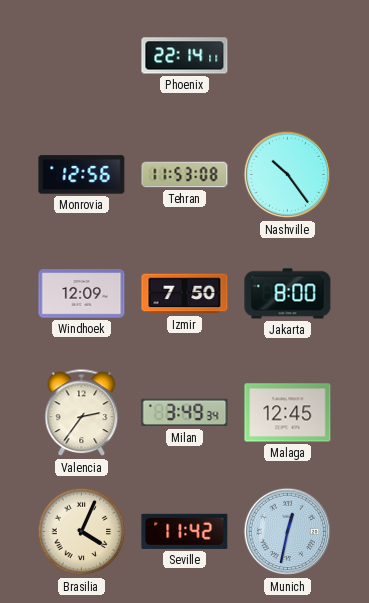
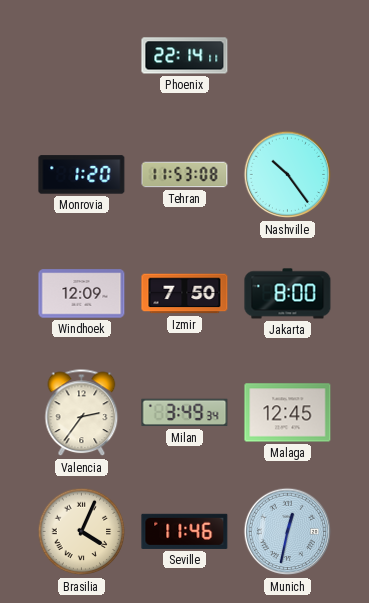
Monrovia: 12:56 -> 1:20 (82, 175)
Seville: 11:42 -> 11:46 (185, 531)
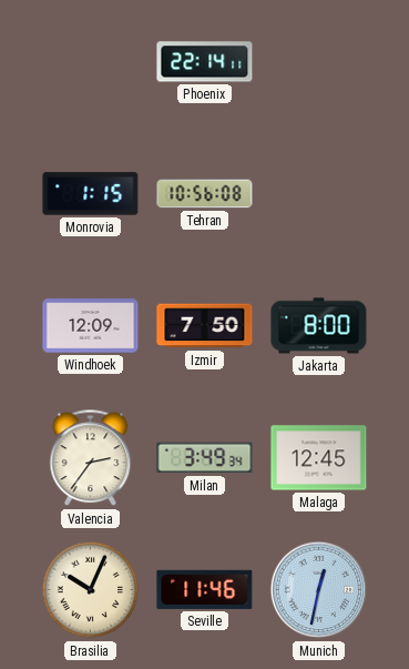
Monrovia: 1:20 -> 1:15 (91, 194)
Tehran: 11:53 -> 10:56 (205, 194)
Nashville: 10:24 -> none (288, 175)
Brasilia: 4:04 -> 10:04 (91, 590)
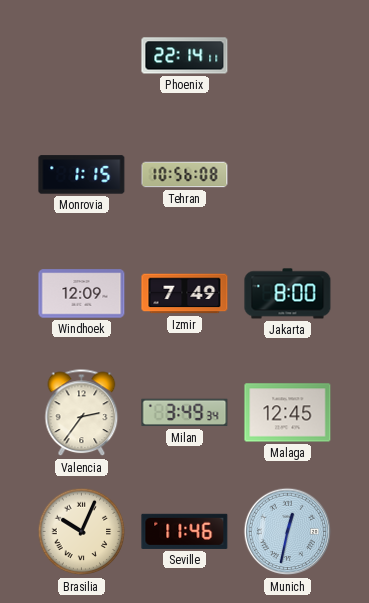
Izmir: 7:50 -> 7:49 (185, 294)
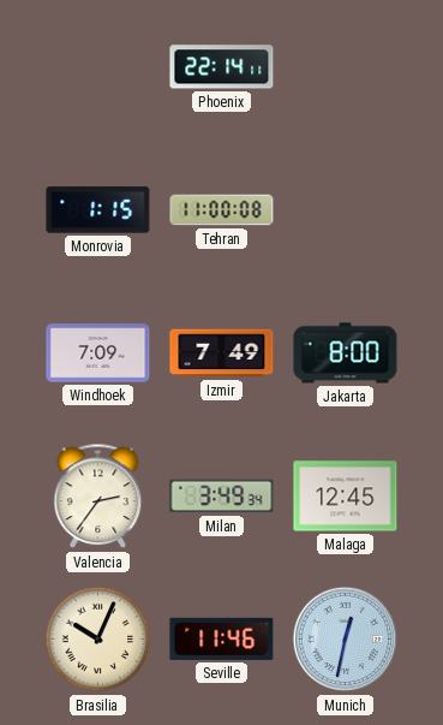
Tehran: 10:56 -> 11:00 (222, 210)
Windhoek: 12:09 -> 7:09 (98, 353)
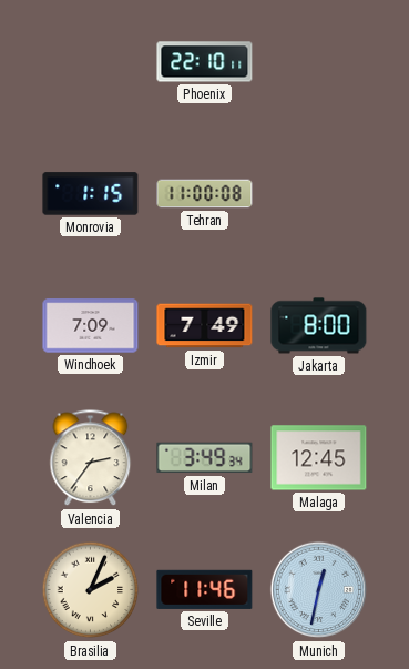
Phoenix: 22:14 -> 22:10 (205, 62)
Brasilia: 10:04 -> 2:04 (91, 590)
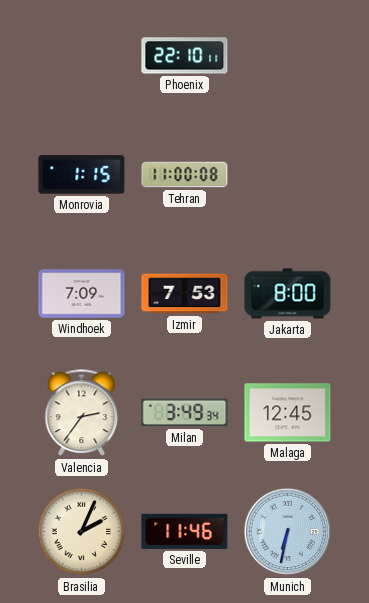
Izmir: 7:49 -> 7:53 (185, 294)
Munich: 12:32 -> 6:32 (288, 532)
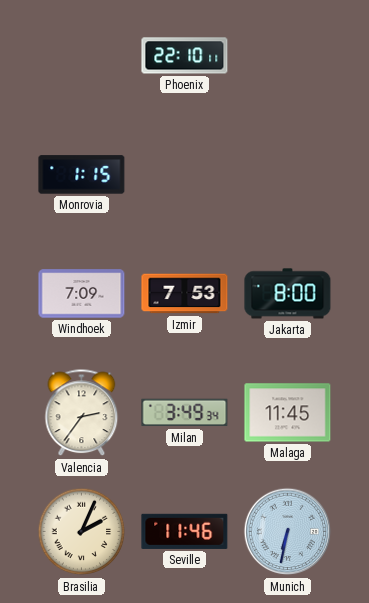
Tehran: 11:00 -> none (185, 175)
Malaga: 12:45 -> 11:45 (288, 413)
